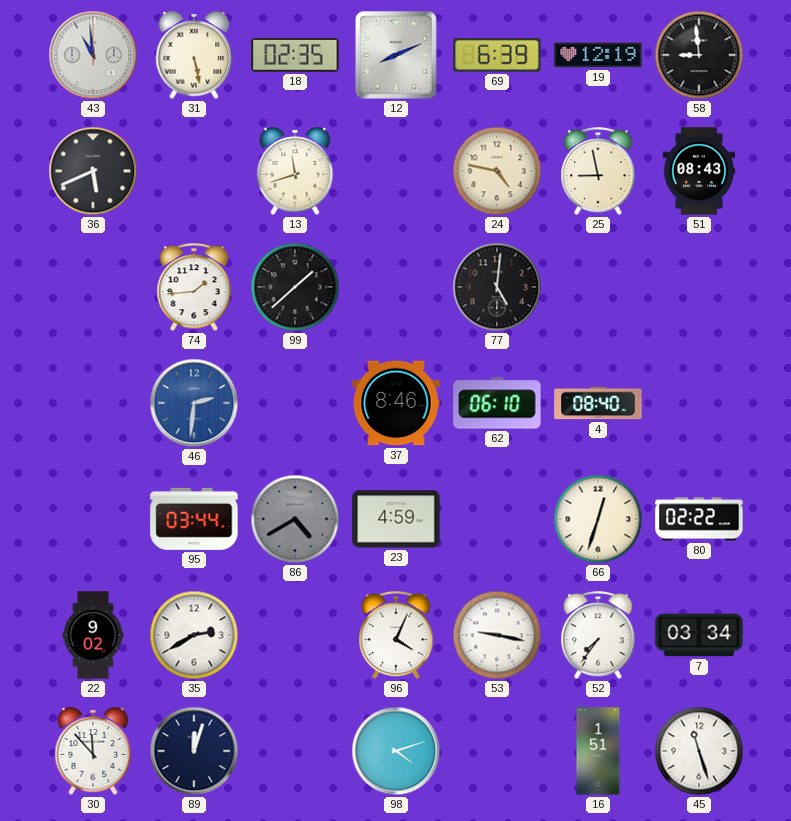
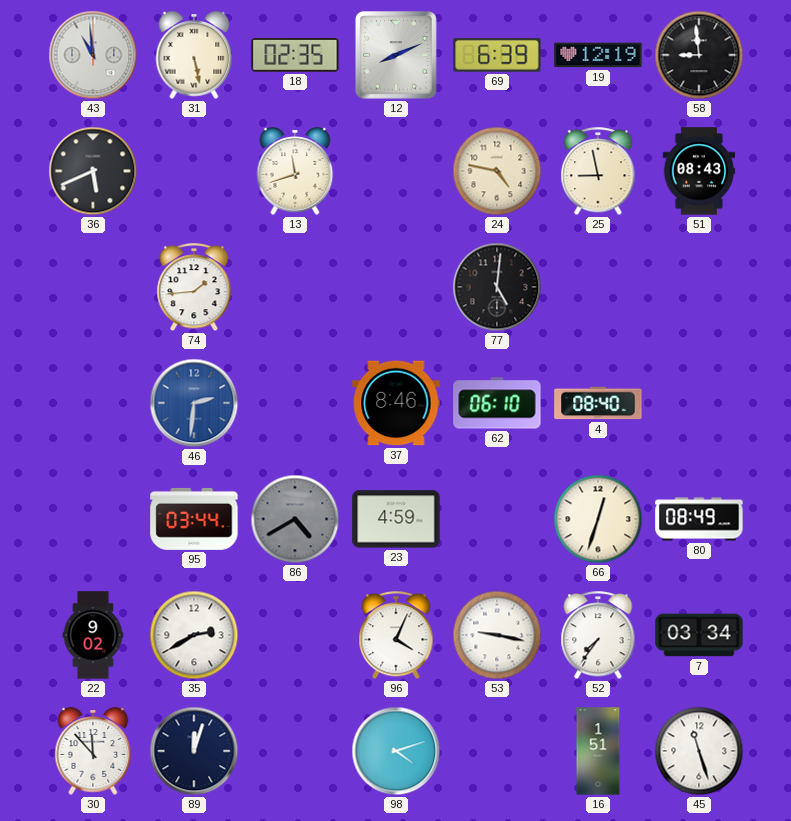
99: 1:38 -> none (295, 287)
80: 02:22 -> 08:49 (699, 519)
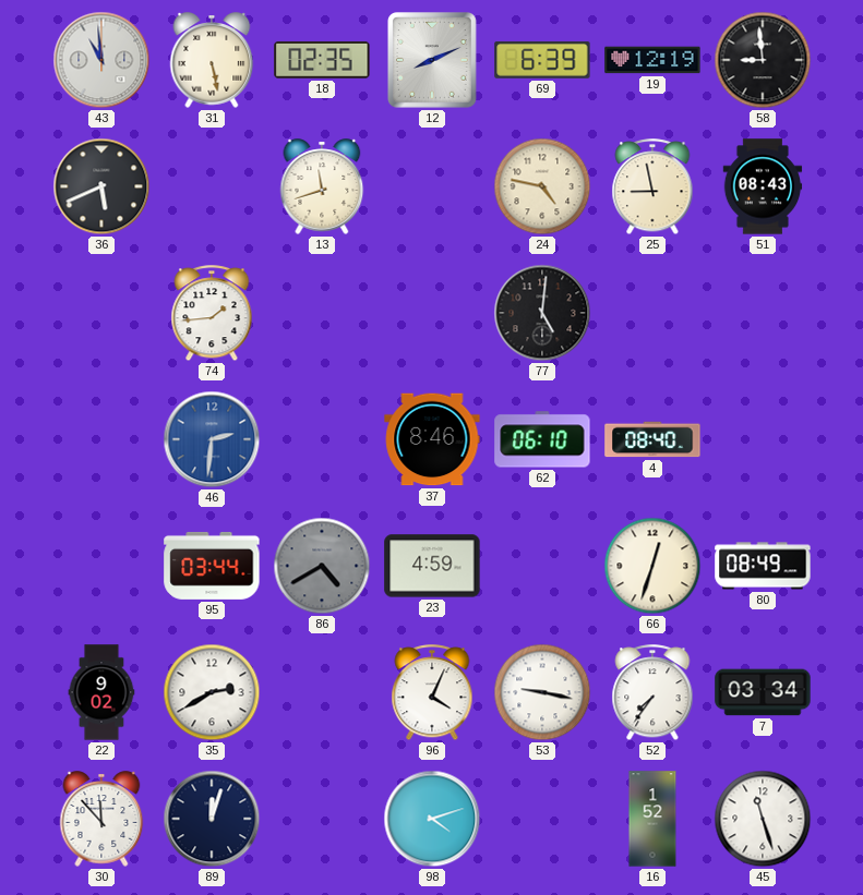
16: 1:51 -> 1:52 (652, 819)
